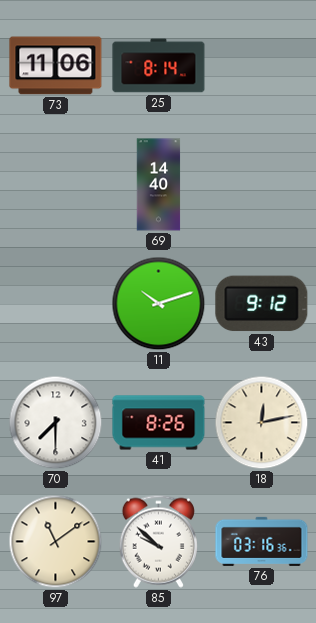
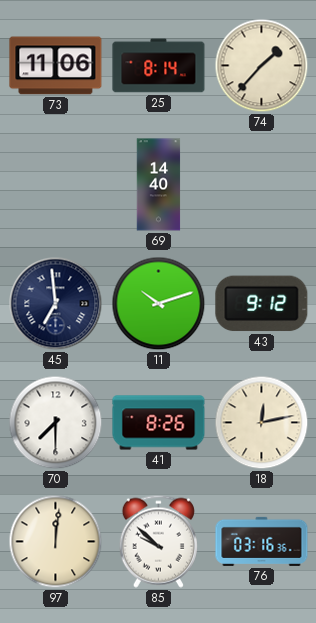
74: none -> 1:37 (262, 66)
45: none -> 6:59 (56, 304)
97: 11:09 -> 12:01 (56, 542)
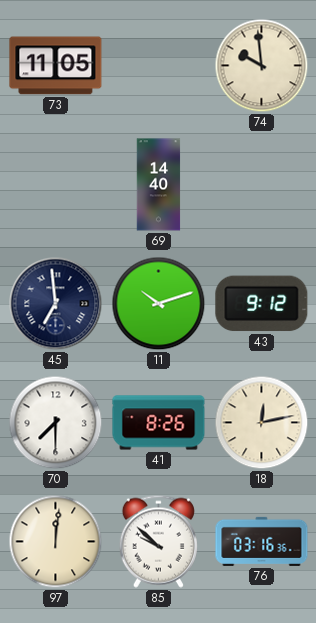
73: 11:06 -> 11:05 (56, 66)
25: 8:14 -> none (159, 66)
74: 1:37 -> 9:59 (262, 66)
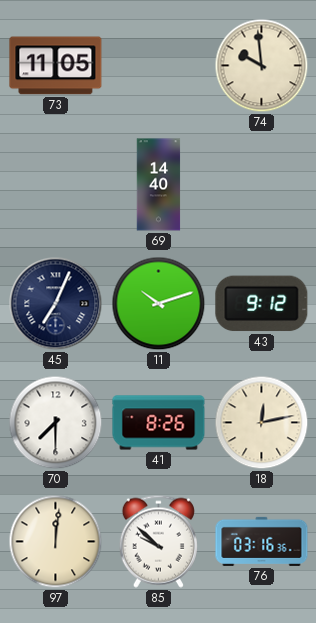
45: 6:59 -> 7:04 (56, 304)
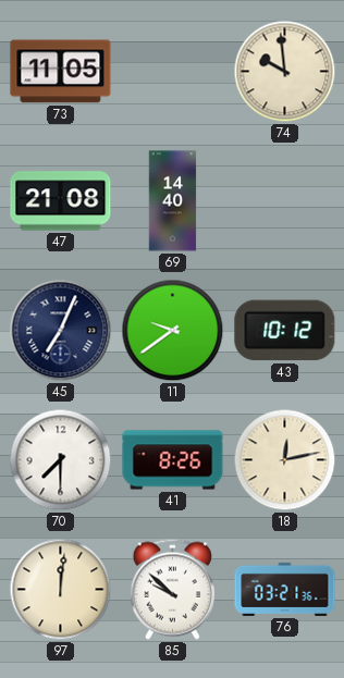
47: none -> 21:08 (61, 201)
11: 10:12 -> 9:39 (173, 331)
43: 9:12 -> 10:12 (285, 331)
76: 03:16 -> 03:21 (285, 589)
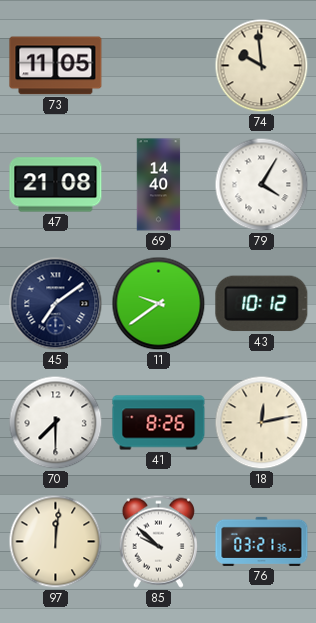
79: none -> 4:05 (262, 185)
45: 7:04 -> 7:09 (56, 304)
